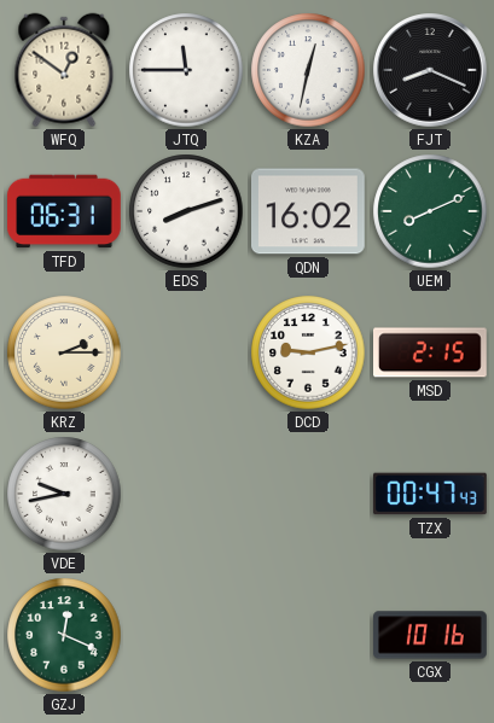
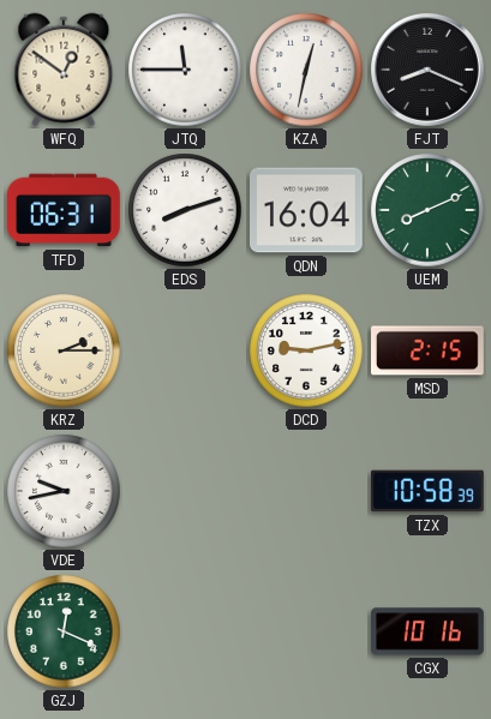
QDN: 16:02 -> 16:04 (307, 210)
TZX: 00:47 -> 10:58 (427, 491)
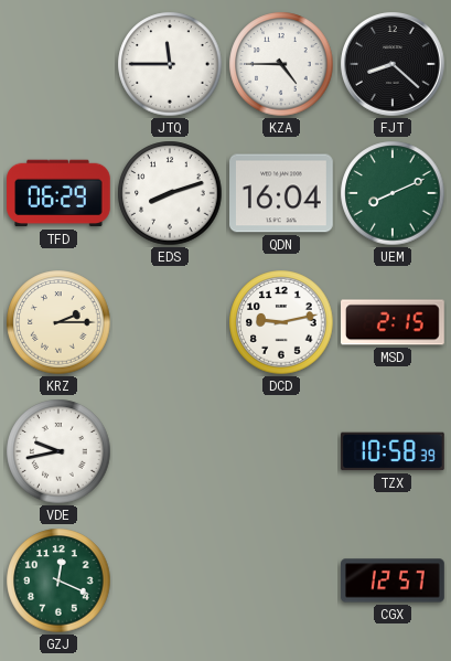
WFQ: 12:51 -> none (64, 70)
KZA: 12:32 -> 4:45 (281, 64)
FJT: 8:19 -> 8:22 (393, 64)
TFD: 06:31 -> 06:29 (60, 193)
CGX: 10:16 -> 12:57 (394, 580)
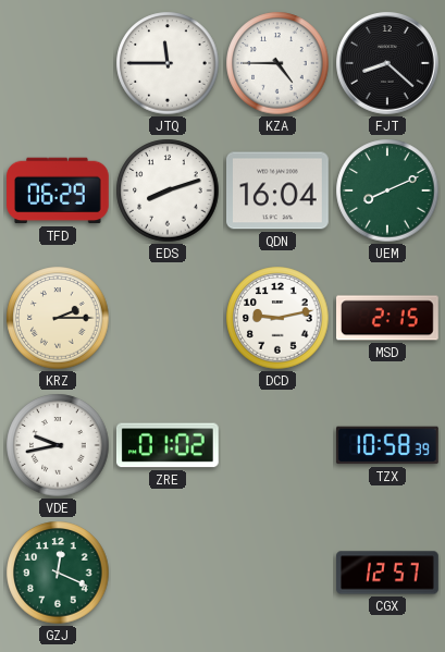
ZRE: none -> 01:02 (168, 445)
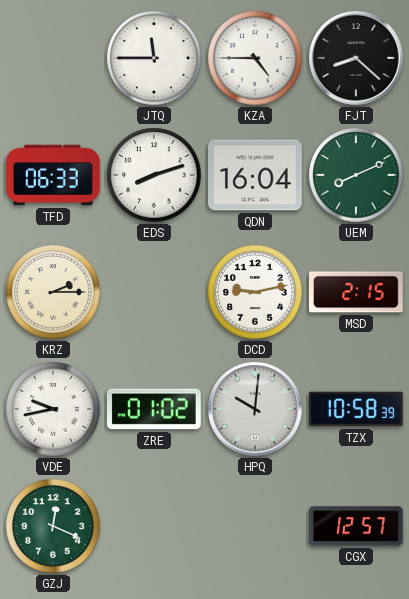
TFD: 06:29 -> 06:33 (54, 175)
HPQ: none -> 10:01 (255, 409)
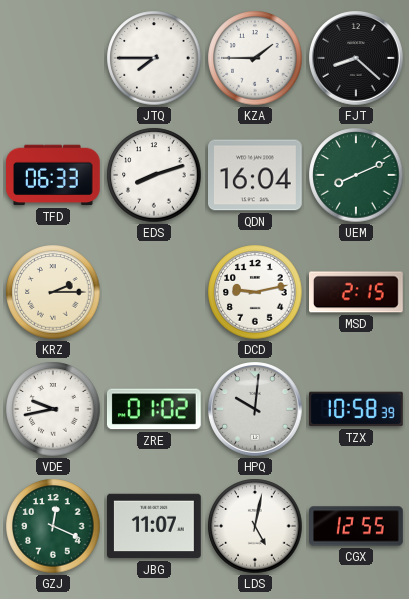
JTQ: 11:45 -> 7:45 (154, 58)
KZA: 4:45 -> 1:45 (255, 58)
JBG: none -> 11:07 (155, 526)
LDS: none -> 5:02 (255, 526)
CGX: 12:57 -> 12:55 (357, 526)
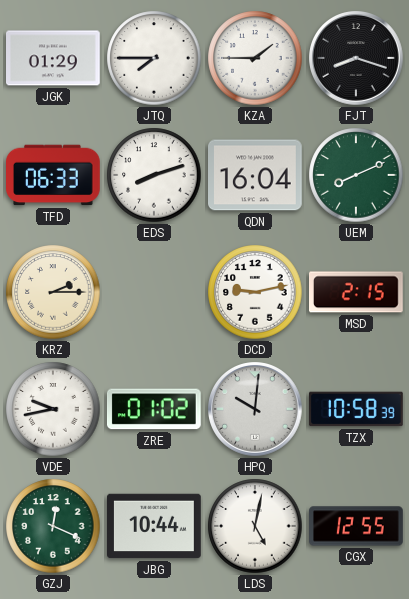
JGK: none -> 01:29 (54, 58)
FJT: 8:22 -> 8:18 (356, 58)
JBG: 11:07 -> 10:44 (155, 526)
